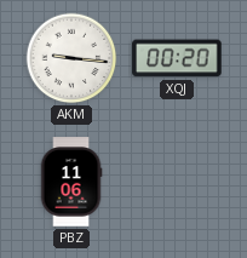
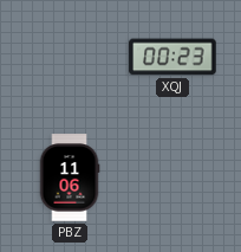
AKM: 9:16 -> none (71, 58)
XQJ: 00:20 -> 00:23 (172, 57)
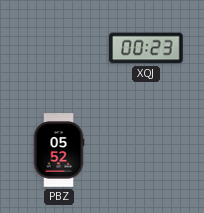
PBZ: 11:06 -> 05:52 (59, 150)
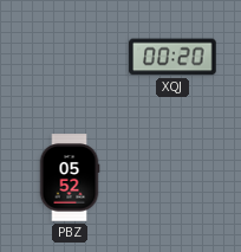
XQJ: 00:23 -> 00:20 (172, 57)
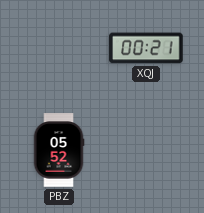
XQJ: 00:20 -> 00:21 (146, 48)
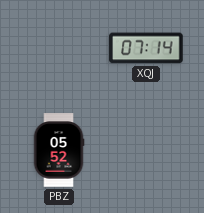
XQJ: 00:21 -> 07:14 (146, 48)
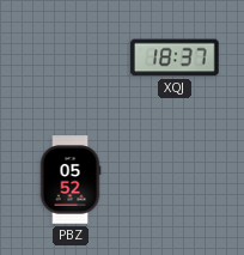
XQJ: 07:14 -> 18:37 (175, 57)
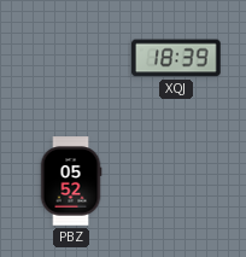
XQJ: 18:37 -> 18:39 (176, 58)
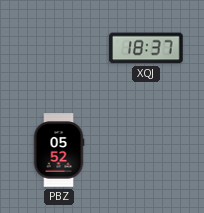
XQJ: 18:39 -> 18:37 (146, 48)
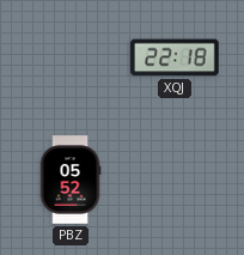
XQJ: 18:37 -> 22:18 (175, 57)
